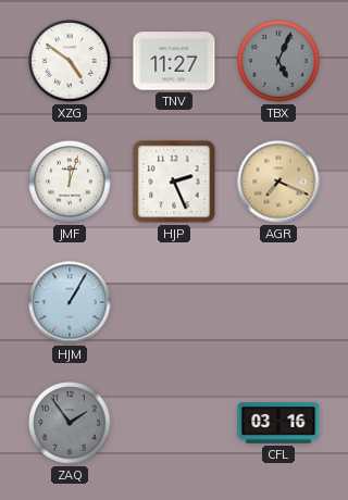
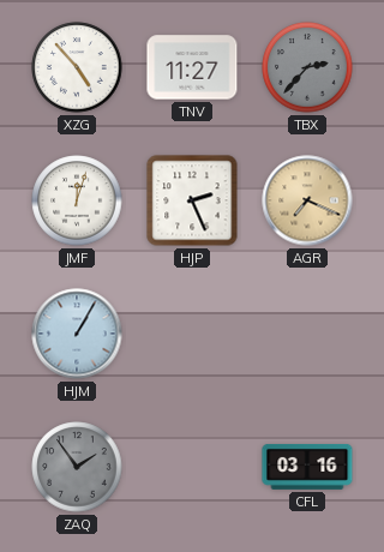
XZG: 4:51 -> 4:53 (77, 67)
TBX: 5:04 -> 2:37 (307, 67)
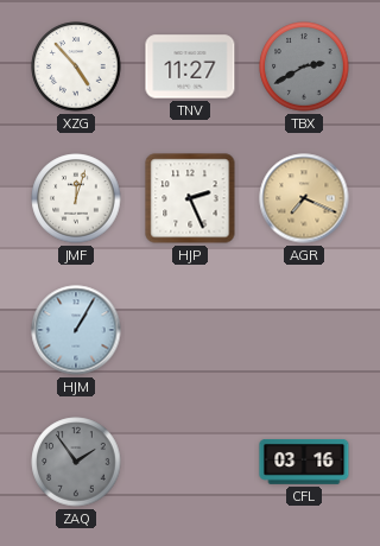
TBX: 2:37 -> 2:40 (304, 66)
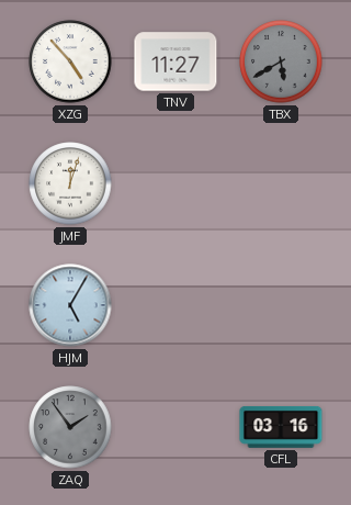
TBX: 2:40 -> 5:40 (281, 61)
HJP: 2:26 -> none (190, 198)
AGR: 7:19 -> none (304, 198)
HJM: 1:05 -> 5:05 (70, 305)
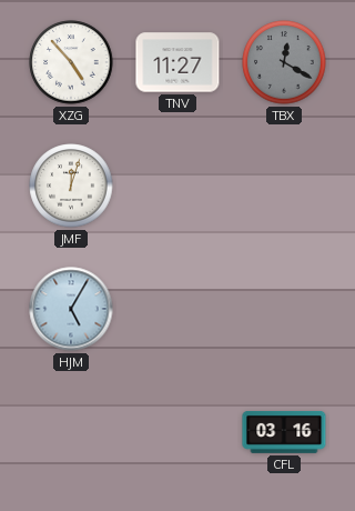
TBX: 5:40 -> 12:20 (284, 62)
ZAQ: 1:54 -> none (70, 427)
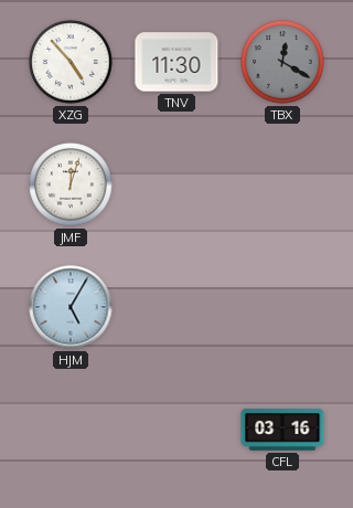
TNV: 11:27 -> 11:30 (176, 62)
